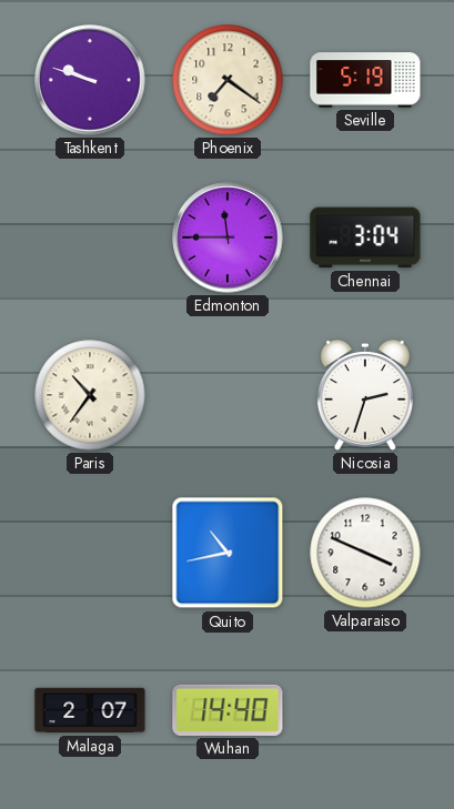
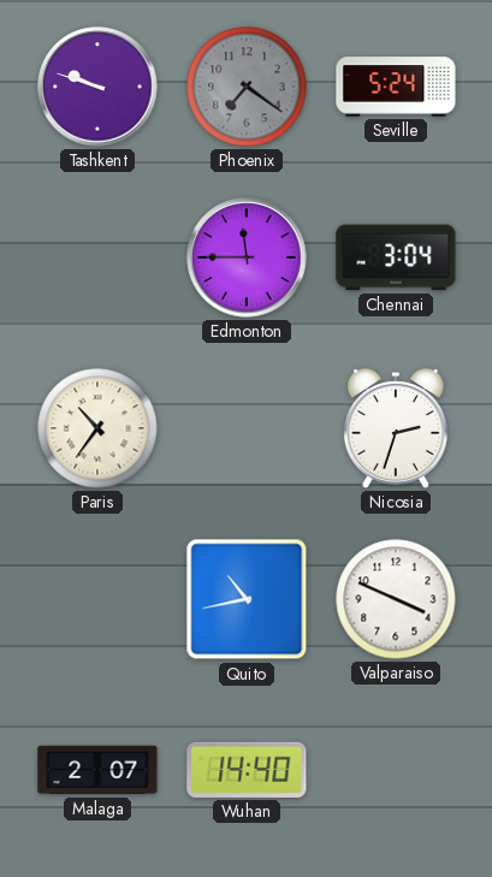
Phoenix dial: cream -> grey (247, 87)
Seville: 5:19 -> 5:24 (396, 87)
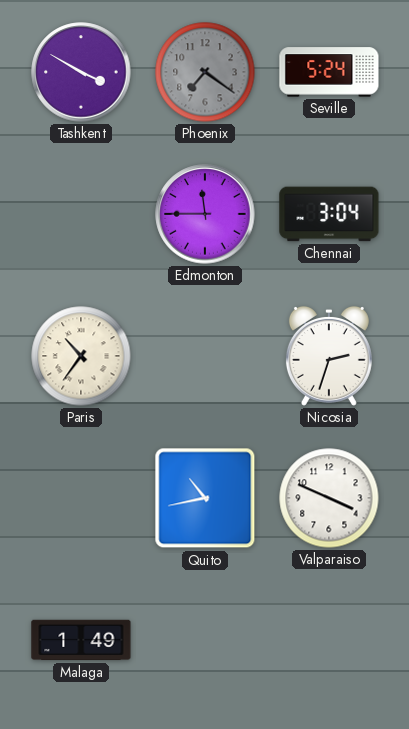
Tashkent: 9:48 -> 3:50 (81, 72)
Malaga: 2:07 -> 1:49 (81, 640)
Wuhan: 14:40 -> none (247, 770)
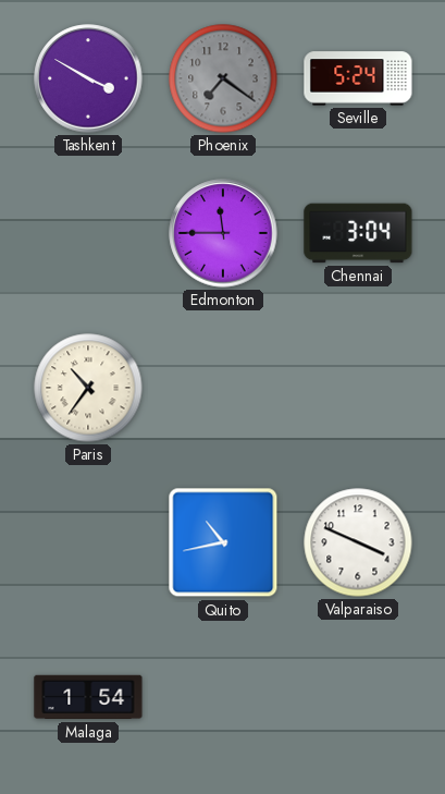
Nicosia: 2:33 -> none (329, 356)
Malaga: 1:49 -> 1:54 (88, 697)
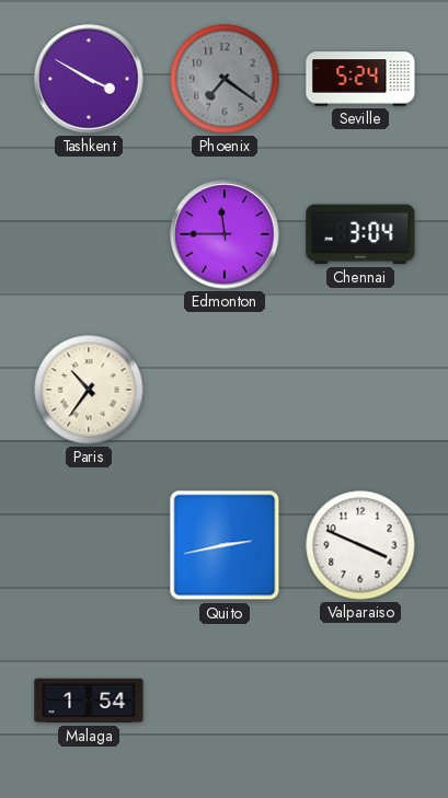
Quito: 10:43 -> 2:43 (225, 545)
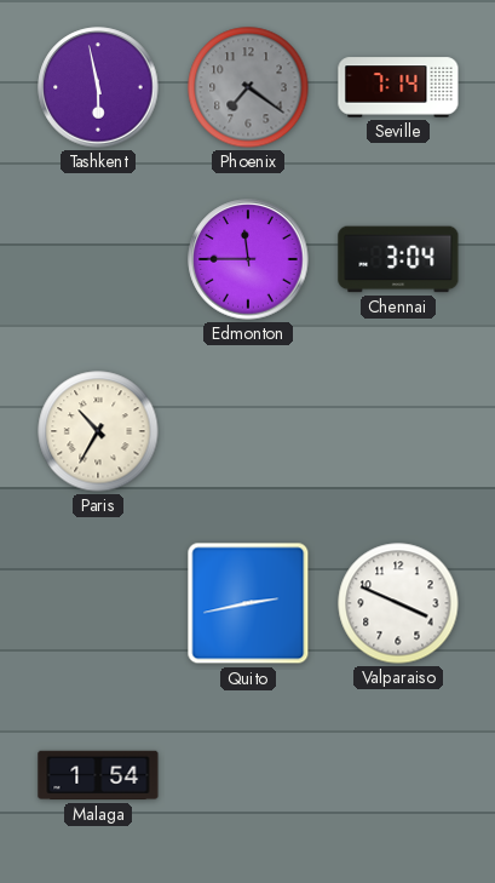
Tashkent: 3:50 -> 5:58 (98, 87)
Seville: 5:24 -> 7:14 (398, 87)
Paris: 10:36 -> 10:35 (98, 431)
